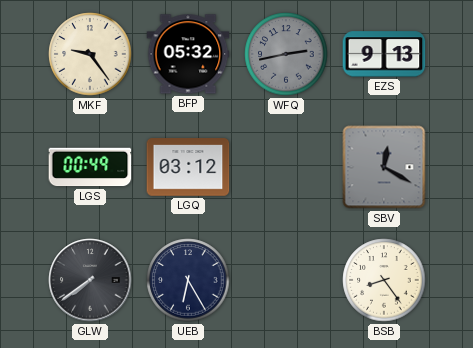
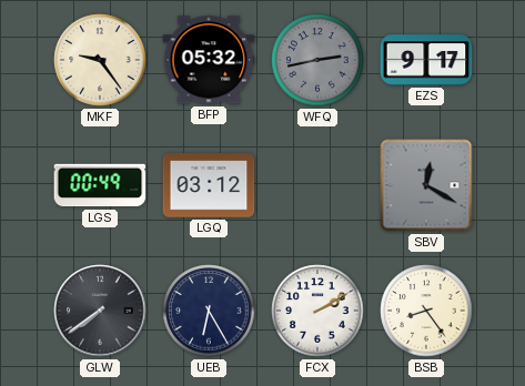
EZS: 9:13 -> 9:17 (426, 60)
FCX: none -> 2:10 (317, 311)
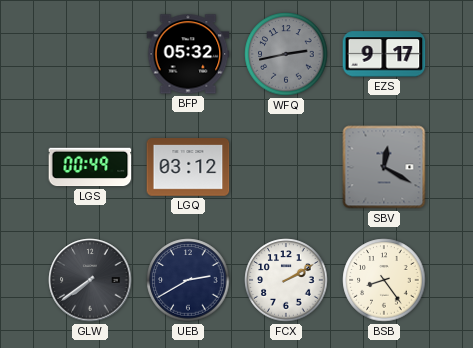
MKF: 9:24 -> none (100, 60)
UEB: 6:25 -> 2:40 (188, 280)
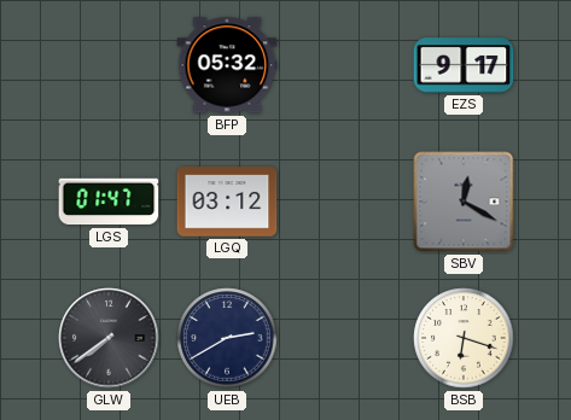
WFQ: 2:43 -> none (286, 54)
LGS: 00:49 -> 01:47 (109, 202)
FCX: 2:10 -> none (286, 280)
BSB: 8:24 -> 6:18 (464, 338)
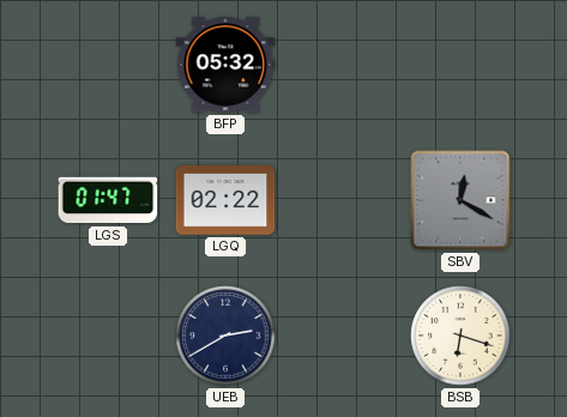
EZS: 9:17 -> none (464, 65)
LGQ: 03:12 -> 02:22 (225, 200)
GLW: 7:39 -> none (109, 338)
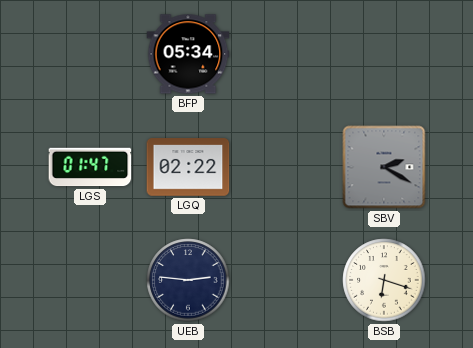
BFP: 05:32 -> 05:34 (188, 54)
SBV: 12:20 -> 2:20 (384, 167)
UEB: 2:40 -> 2:46 (188, 280)
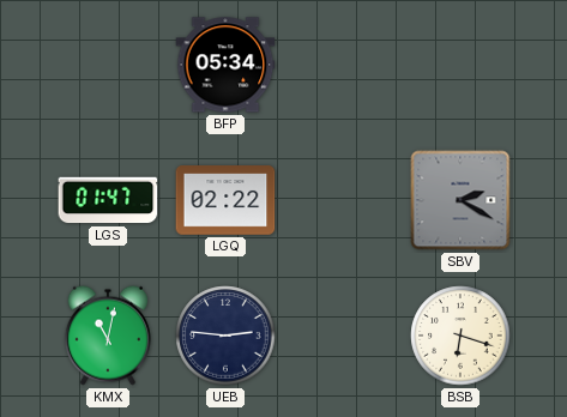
KMX: none -> 11:02 (108, 336)
